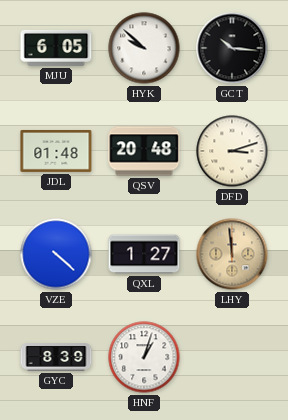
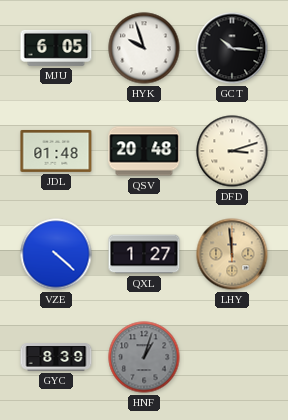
HYK: 9:52 -> 9:57 (144, 48)
HNF dial: white -> grey (144, 357)
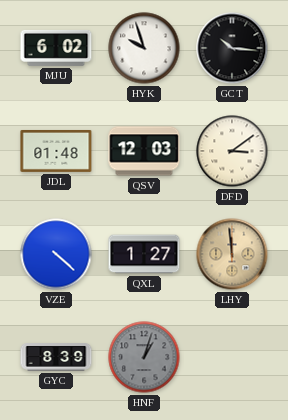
MJU: 6:05 -> 6:02 (56, 48)
QSV: 20:48 -> 12:03 (144, 151)
DFD: 3:12 -> 3:09 (232, 151)
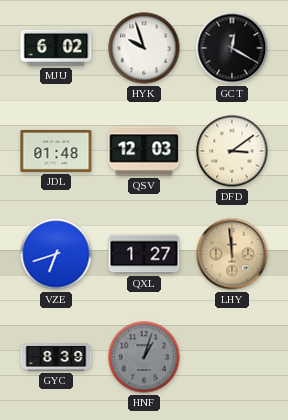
GCT: 10:16 -> 12:20 (232, 48)
VZE: 4:22 -> 6:42 (56, 254)
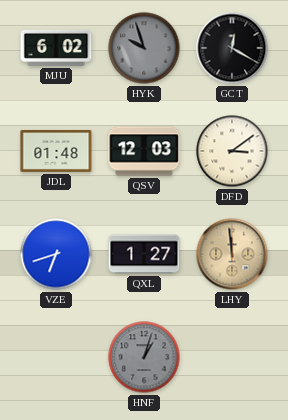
HYK dial: white -> grey (144, 48)
GYC: 8:39 -> none (56, 357)
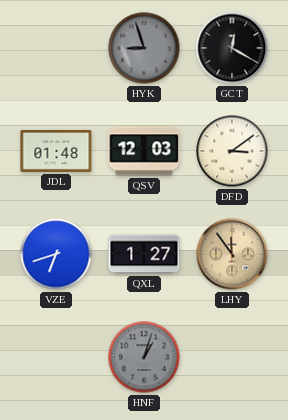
MJU: 6:02 -> none (56, 48)
HYK: 9:57 -> 8:57 (144, 48)
LHY: 11:59 -> 11:54 (232, 254)
